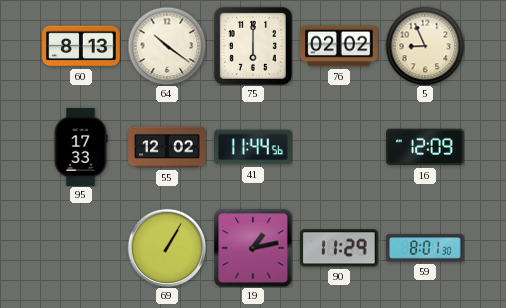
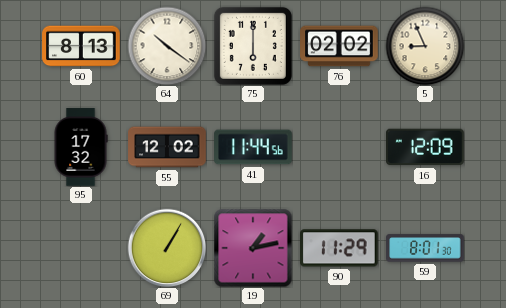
95: 17:33 -> 17:32 (81, 147)
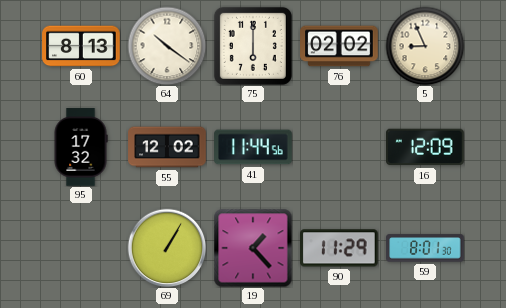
19: 1:13 -> 1:23 (253, 248)
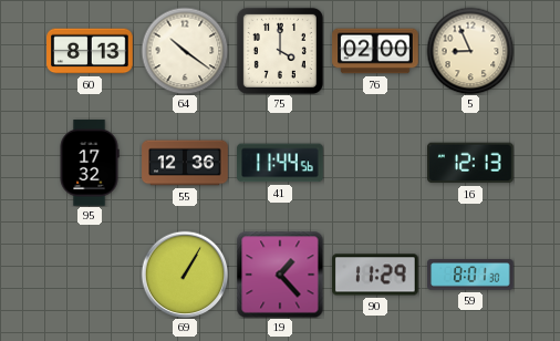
75: 6:00 -> 4:00 (280, 51)
76: 02:02 -> 02:00 (375, 51)
55: 12:02 -> 12:36 (185, 163)
16: 12:09 -> 12:13 (471, 163)
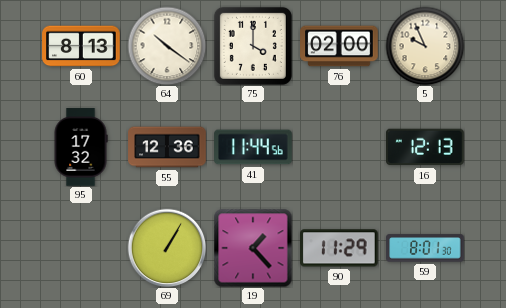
5: 8:56 -> 9:56 (425, 46)
